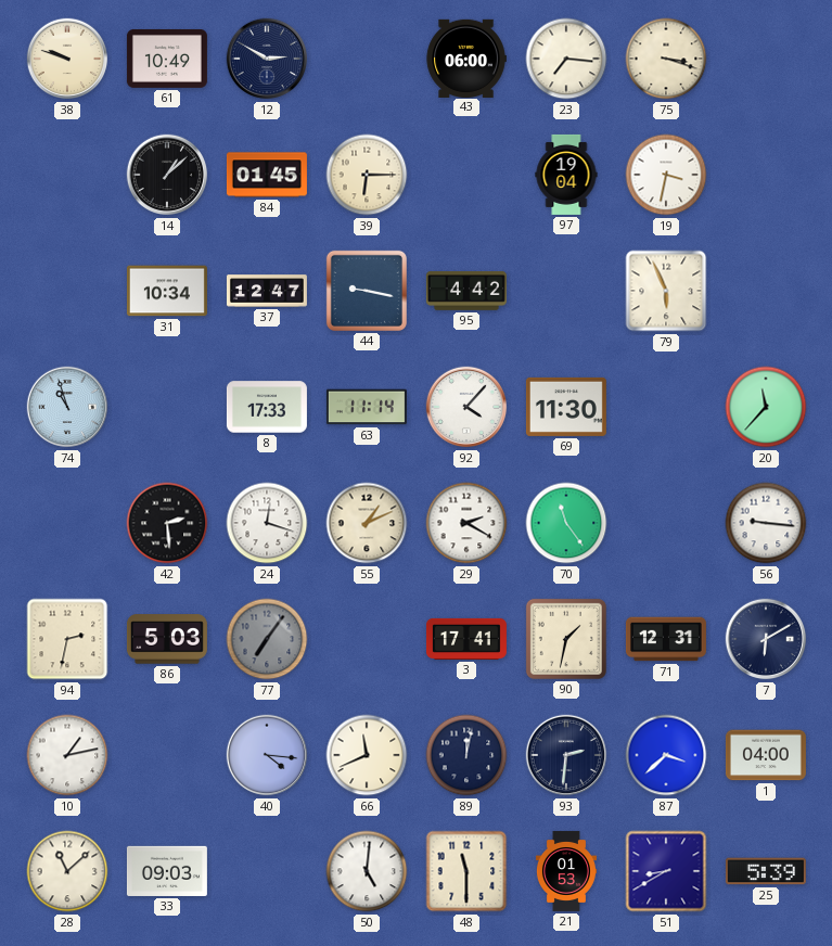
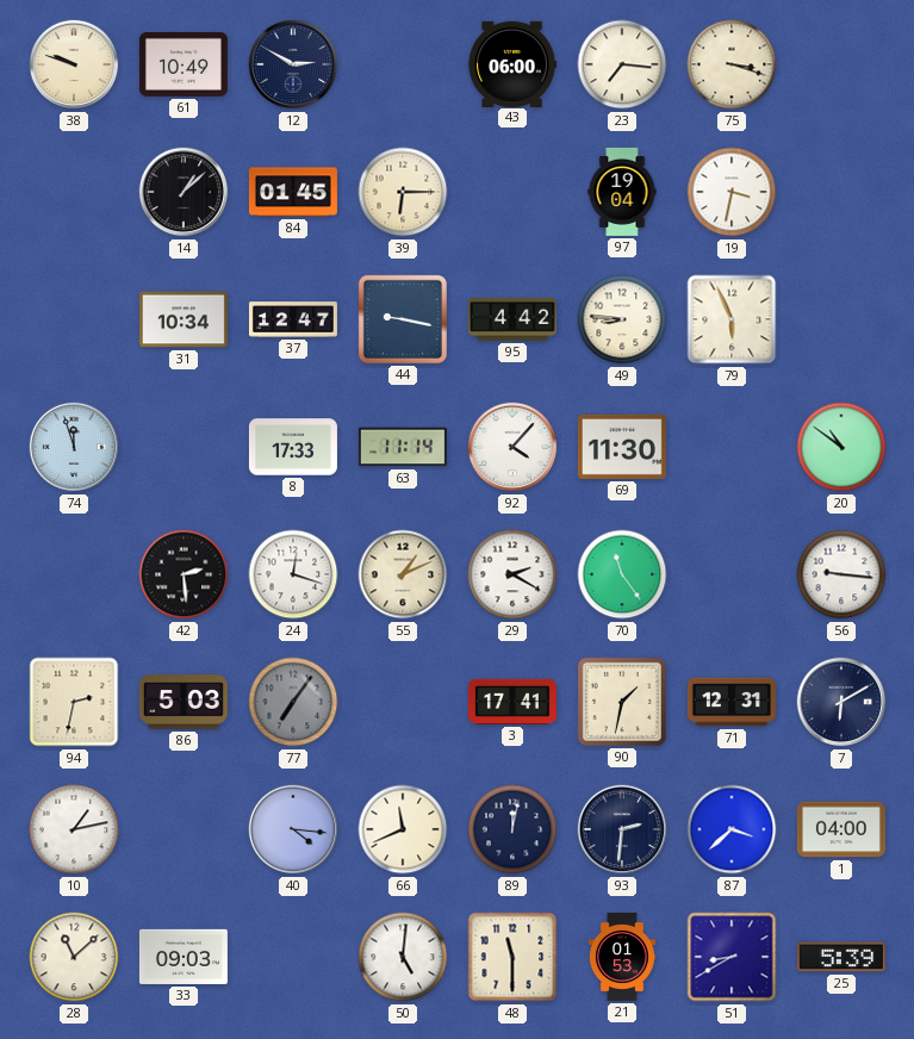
49: none -> 8:46 (622, 319)
74: 10:57 -> 11:57 (74, 447)
20: 11:37 -> 10:51 (841, 447)
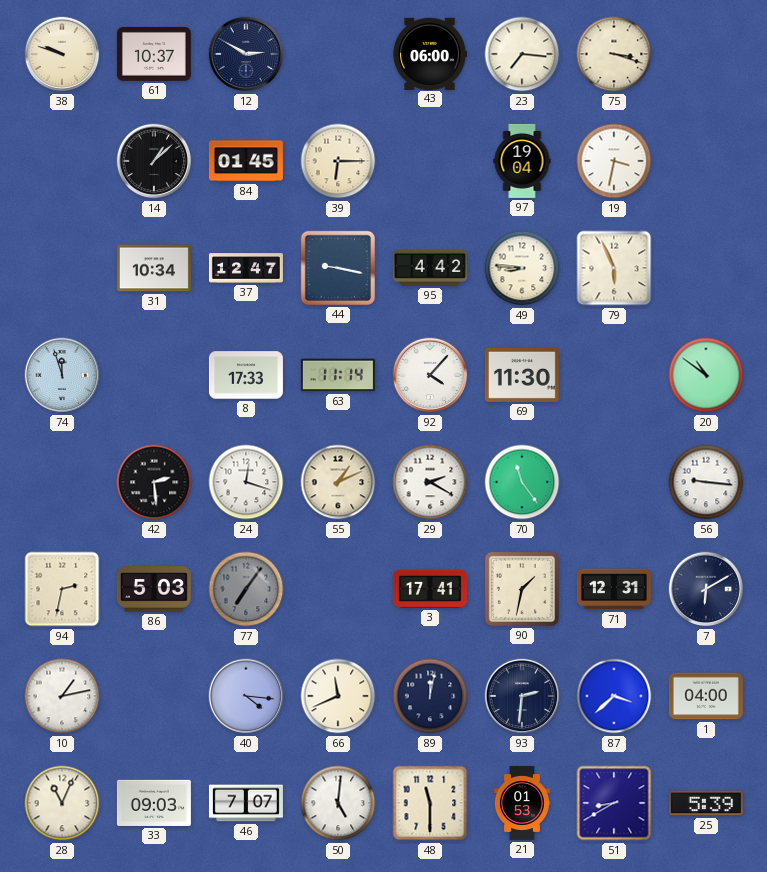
61: 10:49 -> 10:37 (154, 54)
28: 11:08 -> 11:04 (62, 803)
46: none -> 7:07 (246, 803)
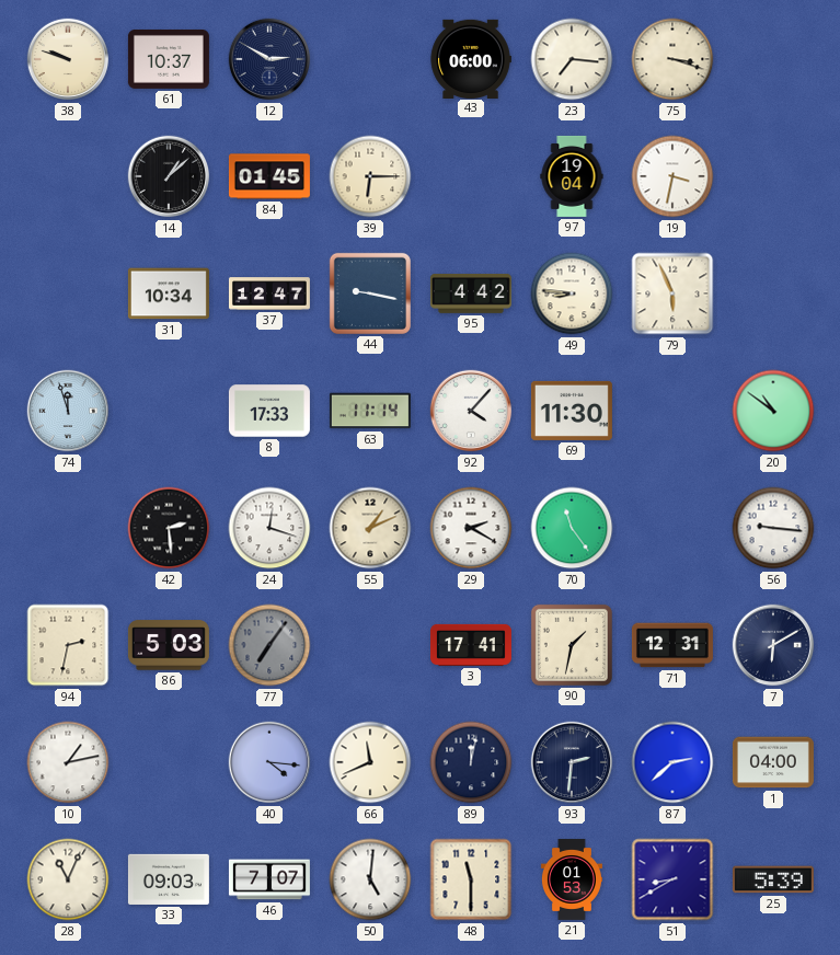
87: 3:38 -> 2:38 (672, 762)
